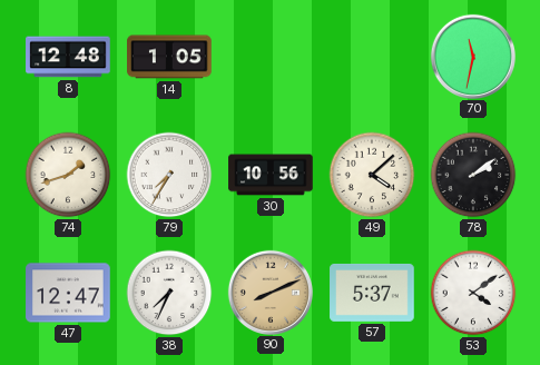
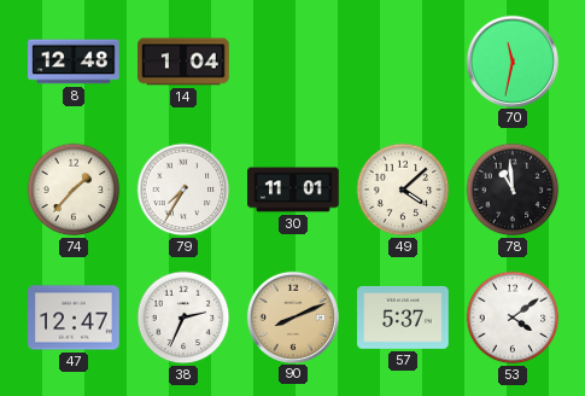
14: 1:05 -> 1:04 (183, 62)
74: 1:42 -> 1:37 (74, 190)
30: 10:56 -> 11:01 (293, 190)
78: 2:09 -> 10:59 (513, 190)
38: 7:34 -> 2:34 (183, 318)
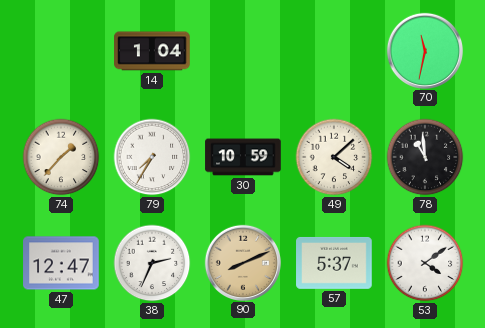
8: 12:48 -> none (74, 62)
30: 11:01 -> 10:59 (243, 157)
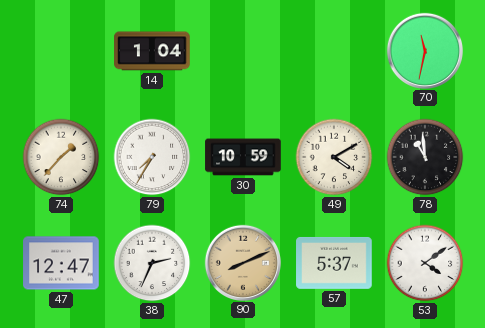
49: 4:08 -> 4:10 (334, 157)
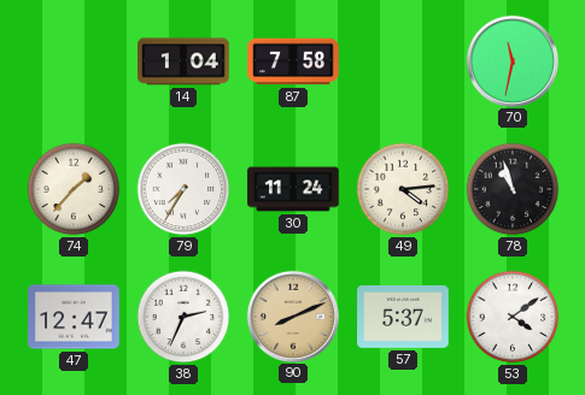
87: none -> 7:58 (293, 61)
30: 10:59 -> 11:24 (293, 189)
49: 4:10 -> 4:14 (403, 189)
78: 10:59 -> 10:57 (513, 189)
